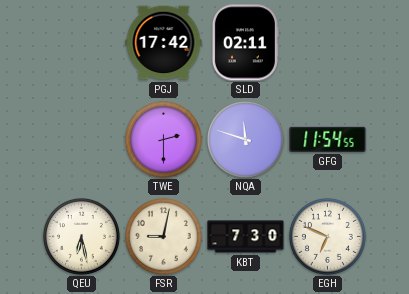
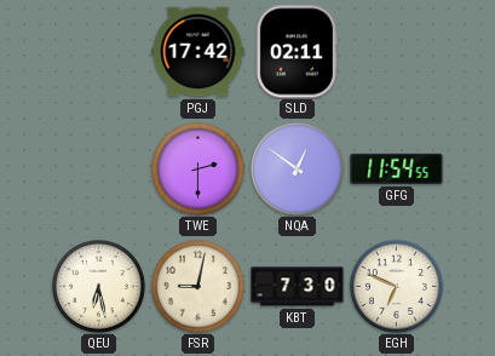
NQA: 11:48 -> 12:51 (297, 168)
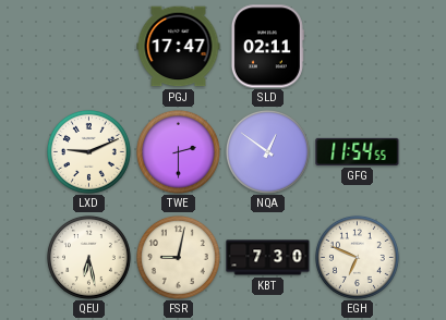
PGJ: 17:42 -> 17:47 (179, 47)
LXD: none -> 9:11 (88, 151)
